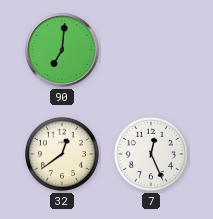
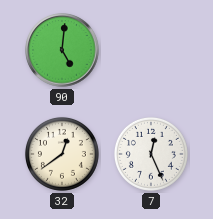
90: 7:01 -> 5:01 (62, 50)
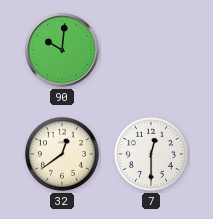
90: 5:01 -> 10:01 (62, 50)
7: 12:26 -> 12:30 (151, 154)
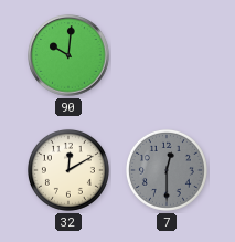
32: 12:39 -> 12:10 (68, 170)
7 dial: white -> grey (167, 170)
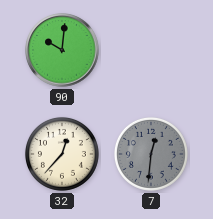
32: 12:10 -> 12:37 (62, 154)
7: 12:30 -> 12:31 (151, 154)
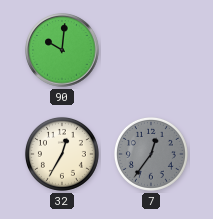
32: 12:37 -> 12:35 (62, 154)
7: 12:31 -> 12:36 (151, 154)
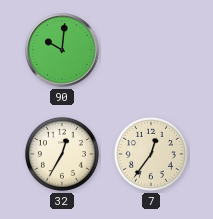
7 dial: grey -> cream (151, 154)
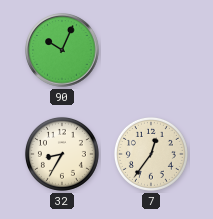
90: 10:01 -> 10:04 (62, 50)
32: 12:35 -> 8:35 (62, 154)
